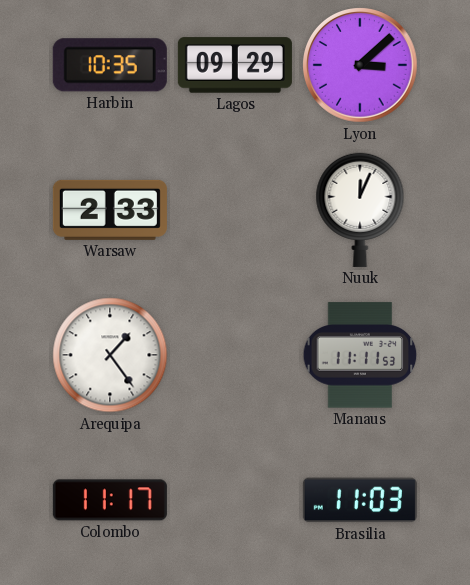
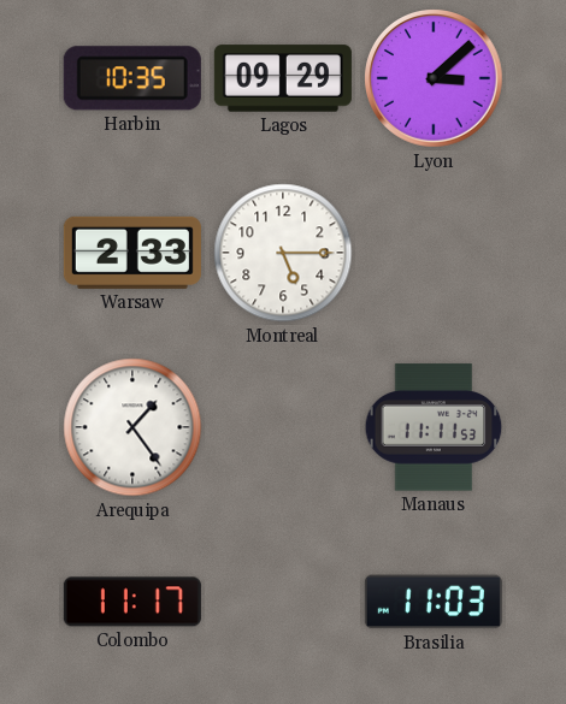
Montreal: none -> 5:15 (283, 253)
Nuuk: 12:04 -> none (360, 210)
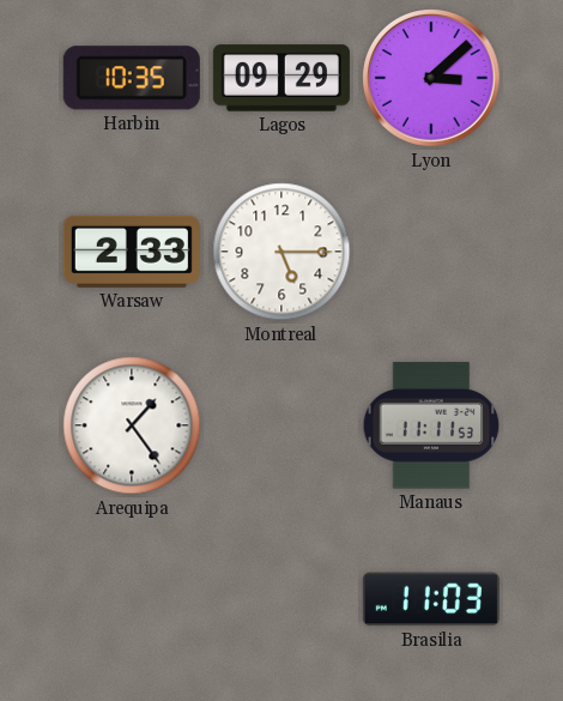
Colombo: 11:17 -> none (132, 602)
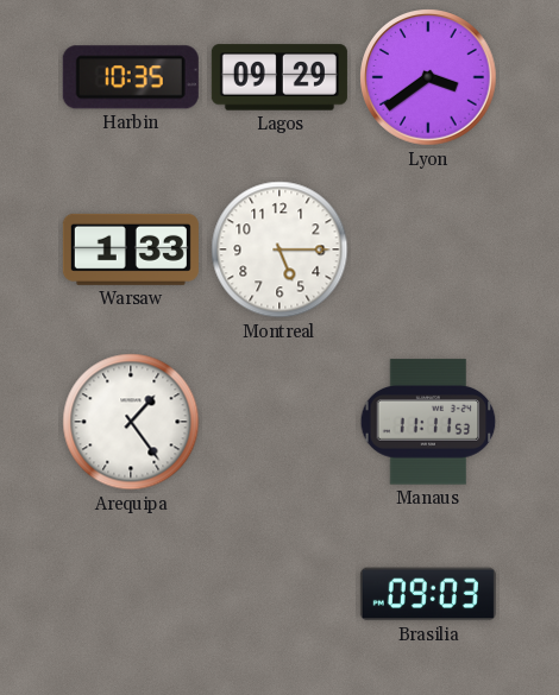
Lyon: 3:08 -> 3:39 (429, 78)
Warsaw: 2:33 -> 1:33 (131, 249)
Brasilia: 11:03 -> 09:03 (428, 594)
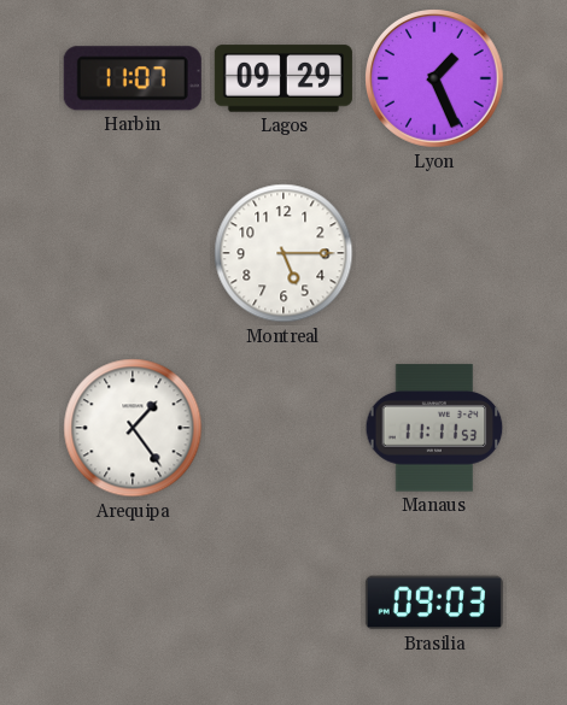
Harbin: 10:35 -> 11:07 (133, 78)
Lyon: 3:39 -> 1:26 (436, 80)
Warsaw: 1:33 -> none (131, 249)
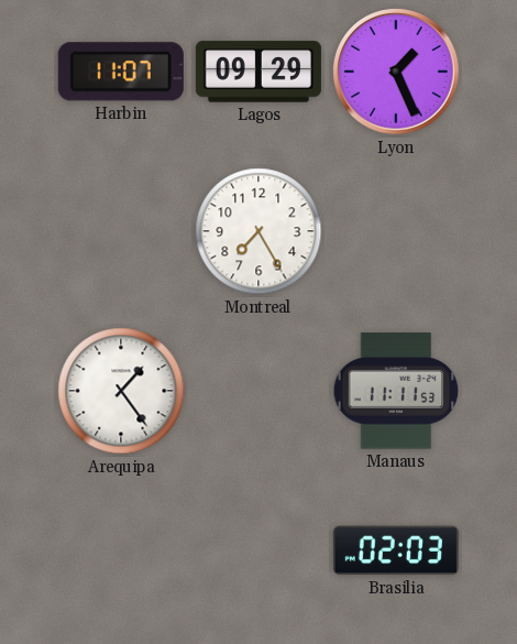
Montreal: 5:15 -> 7:25 (258, 231)
Brasilia: 09:03 -> 02:03 (396, 550)
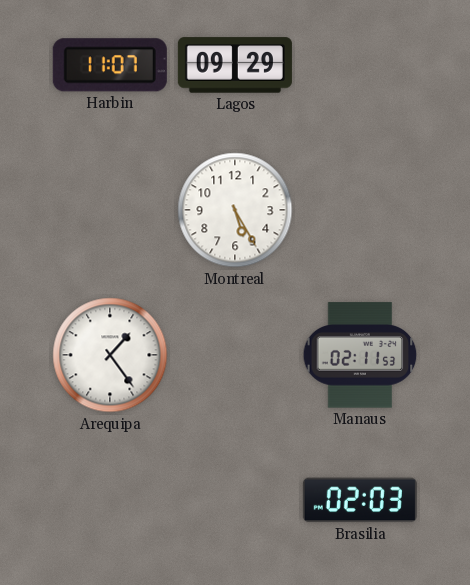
Lyon: 1:26 -> none (397, 73)
Montreal: 7:25 -> 5:25 (235, 210)
Manaus: 11:11 -> 02:11 (360, 355)
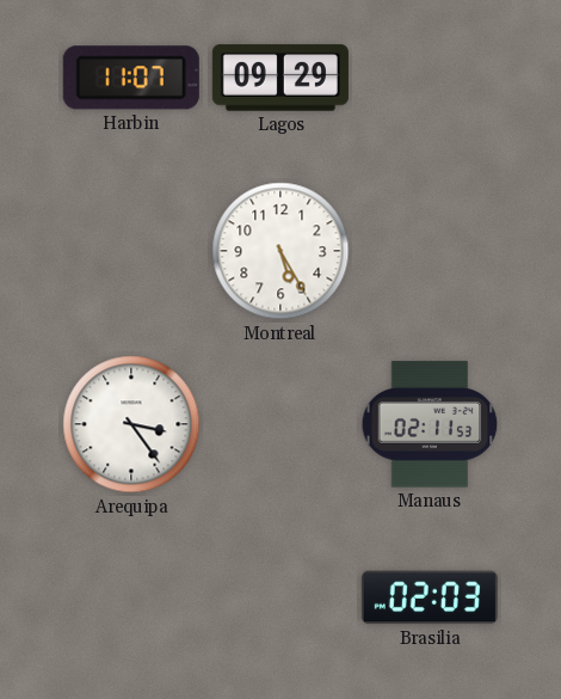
Arequipa: 1:24 -> 3:24 (131, 424)
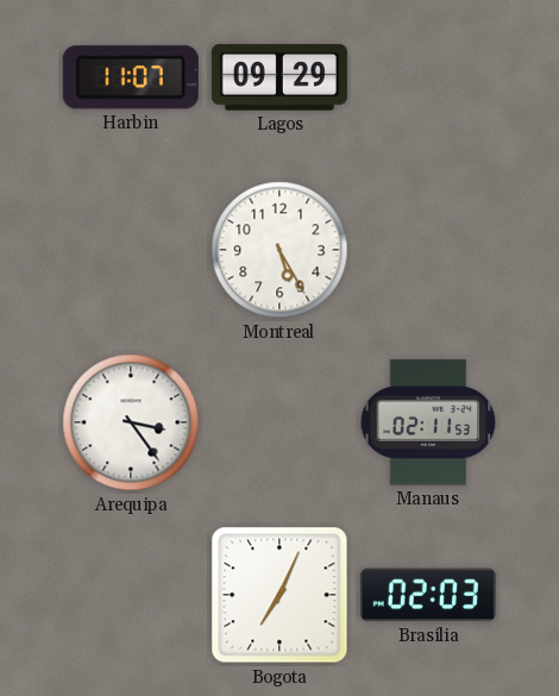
Bogota: none -> 7:04 (279, 595)
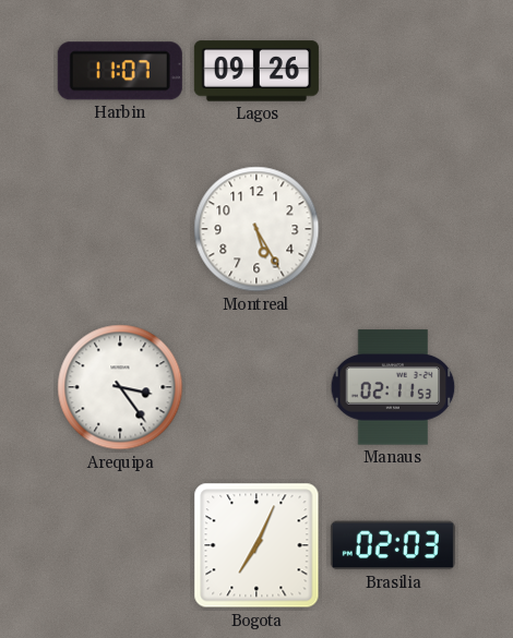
Lagos: 09:29 -> 09:26 (256, 71)
